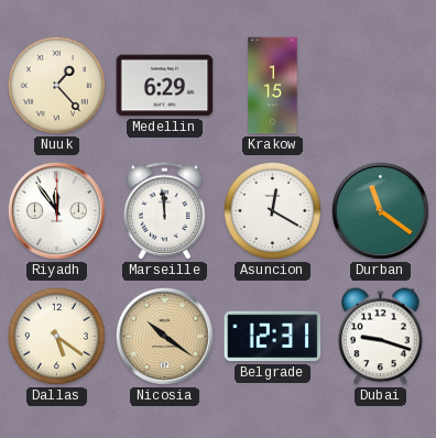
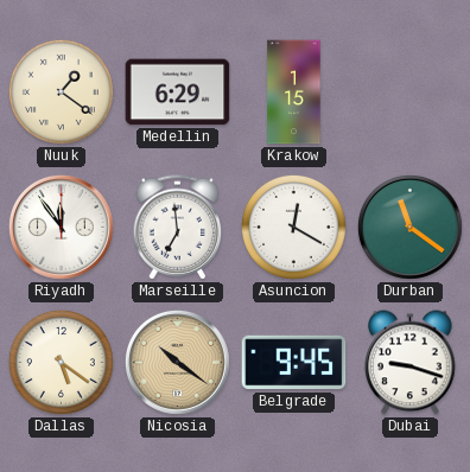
Nuuk: 1:23 -> 1:21 (61, 91)
Marseille: 11:59 -> 6:59 (178, 228)
Belgrade: 12:31 -> 9:45 (294, 363)
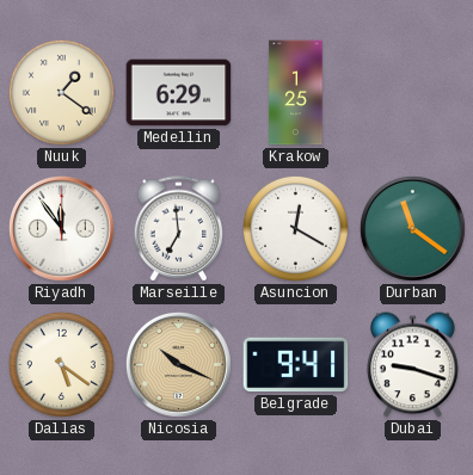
Krakow: 1:15 -> 1:25 (296, 93)
Nicosia: 10:21 -> 10:19 (178, 364)
Belgrade: 9:45 -> 9:41 (296, 365)
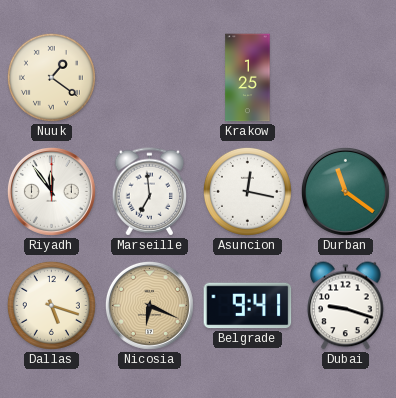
Medellin: 6:29 -> none (179, 93)
Asuncion: 12:20 -> 12:17 (247, 191)
Dallas: 5:21 -> 5:18 (51, 305)
Nicosia: 10:19 -> 6:19 (149, 305)
